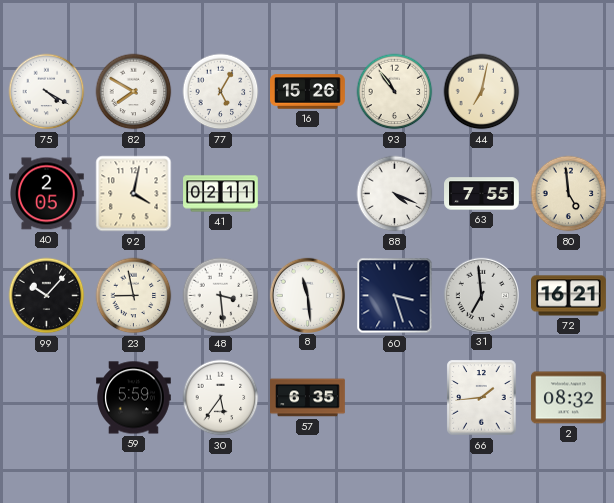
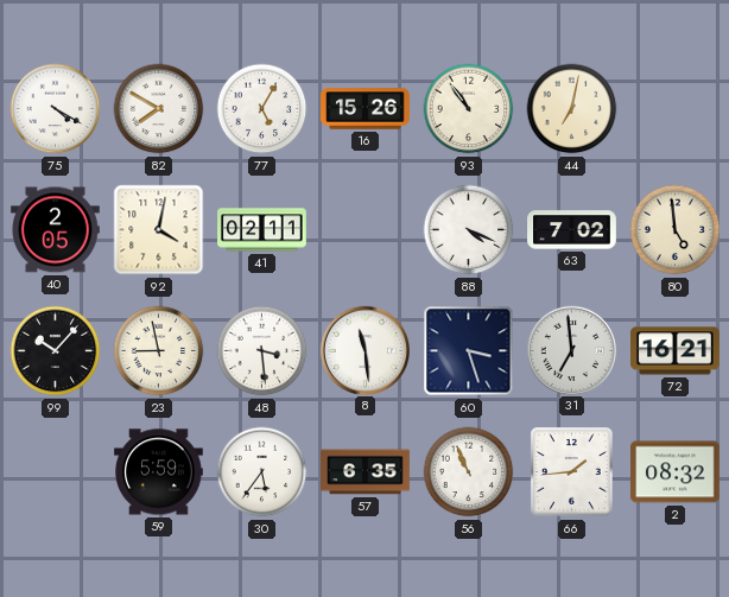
63: 7:55 -> 7:02 (572, 230)
56: none -> 10:56 (469, 472)
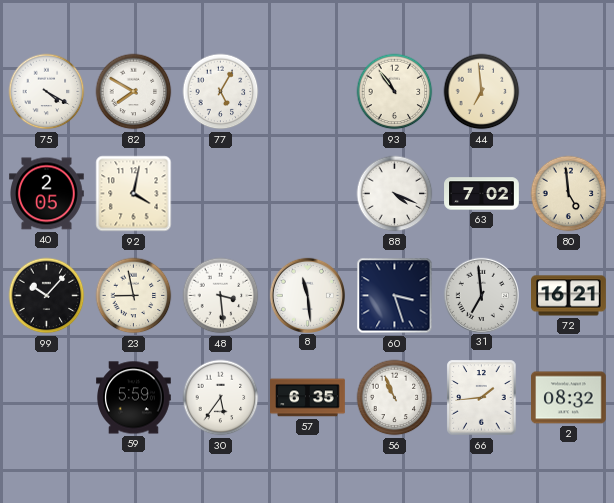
16: 15:26 -> none (366, 109)
44: 7:02 -> 6:59 (482, 92)
41: 02:11 -> none (262, 230)
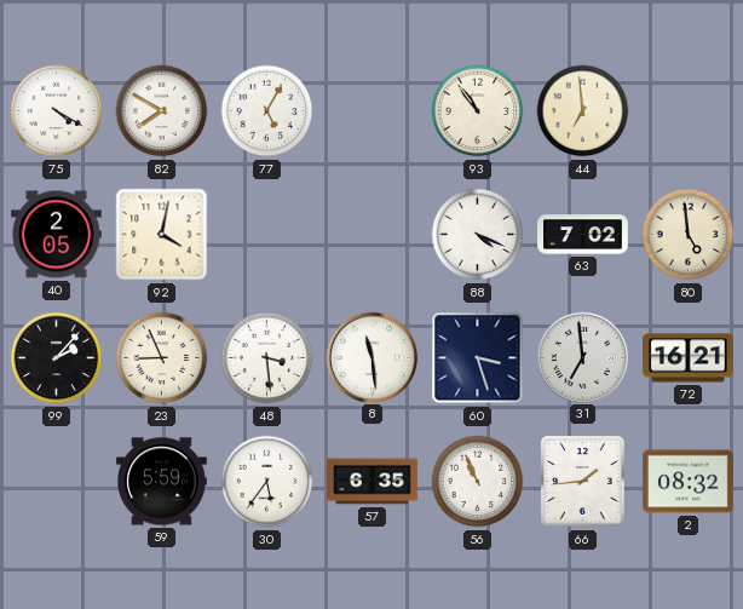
99: 10:07 -> 2:07 (57, 358)
23: 8:58 -> 8:56 (162, 358)
